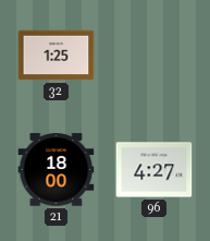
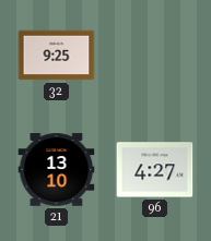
32: 1:25 -> 9:25 (57, 56)
21: 18:00 -> 13:10 (57, 170)
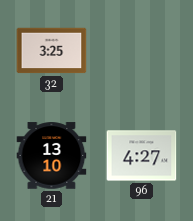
32: 9:25 -> 3:25 (52, 51)
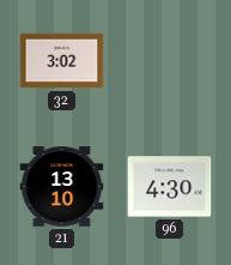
32: 3:25 -> 3:02 (62, 61)
96: 4:27 -> 4:30 (170, 187)
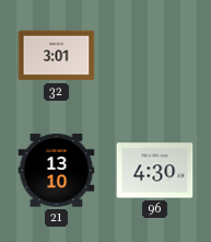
32: 3:02 -> 3:01 (57, 56)
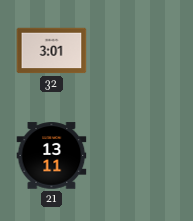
21: 13:10 -> 13:11 (52, 156)
96: 4:30 -> none (155, 171)
